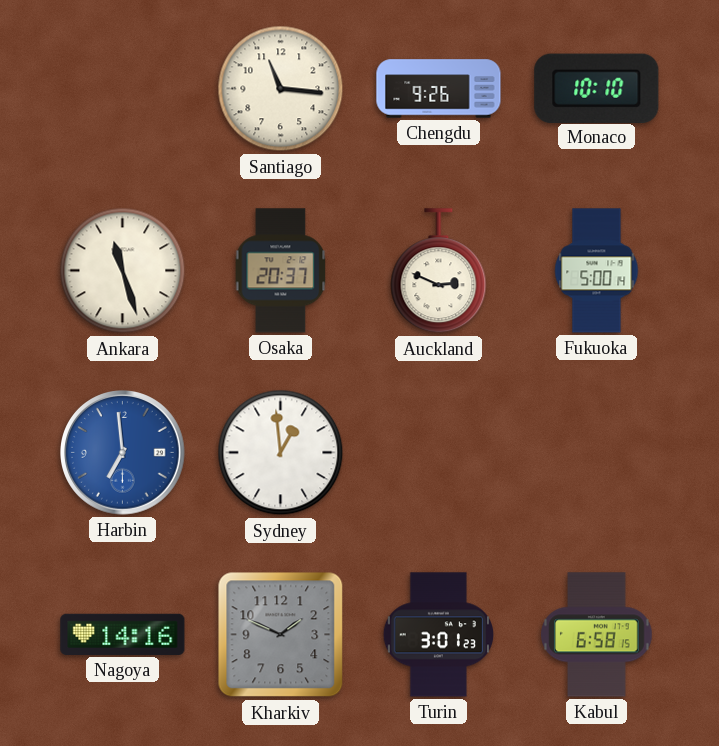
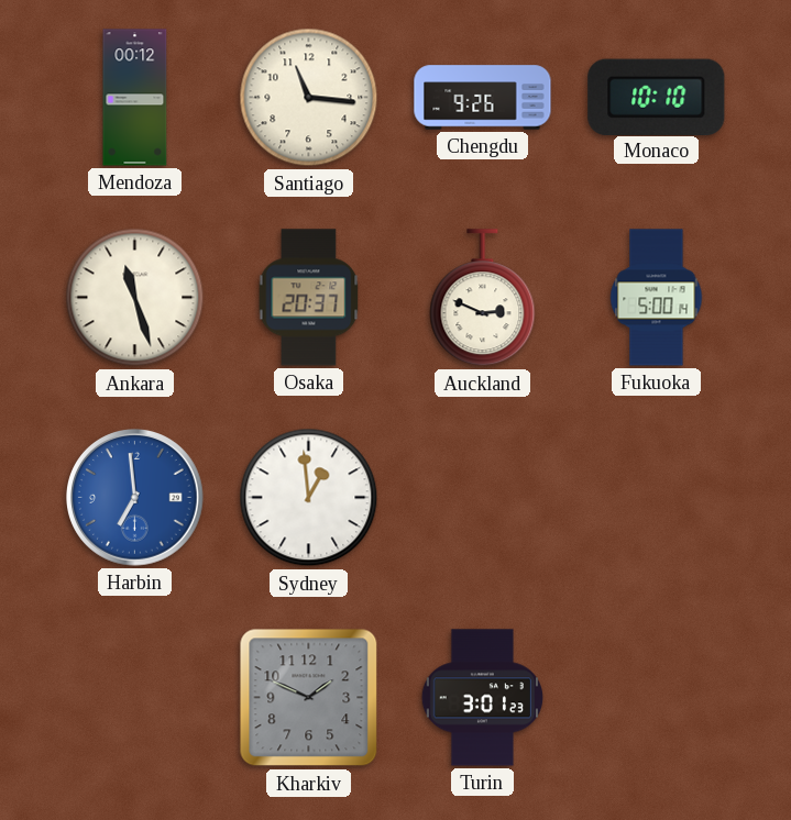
Mendoza: none -> 00:12 (135, 98)
Nagoya: 14:16 -> none (123, 634)
Kabul: 6:58 -> none (597, 635)
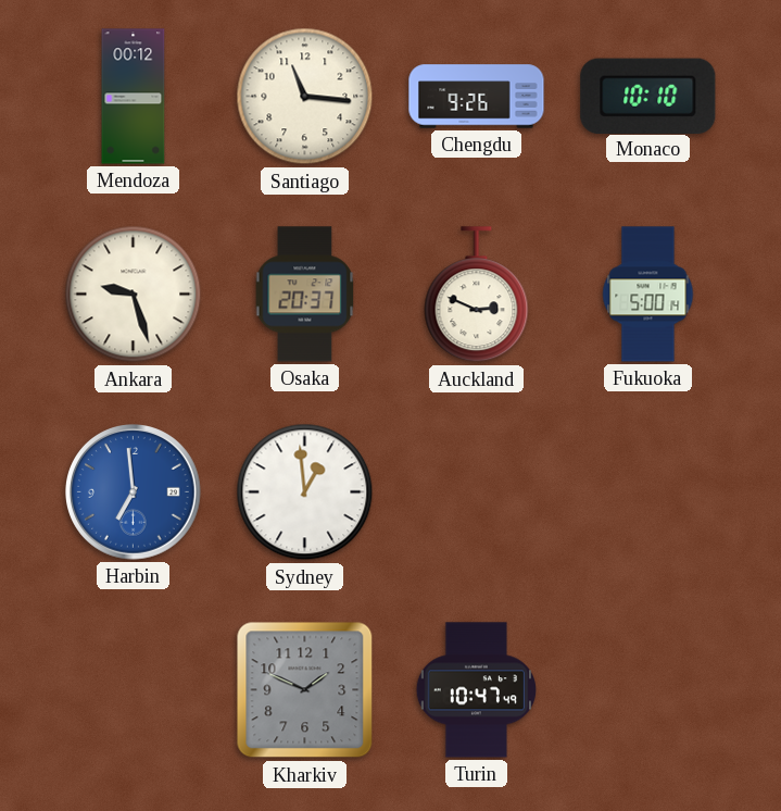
Ankara: 11:27 -> 9:27 (134, 295)
Turin: 3:01 -> 10:47 (476, 690)
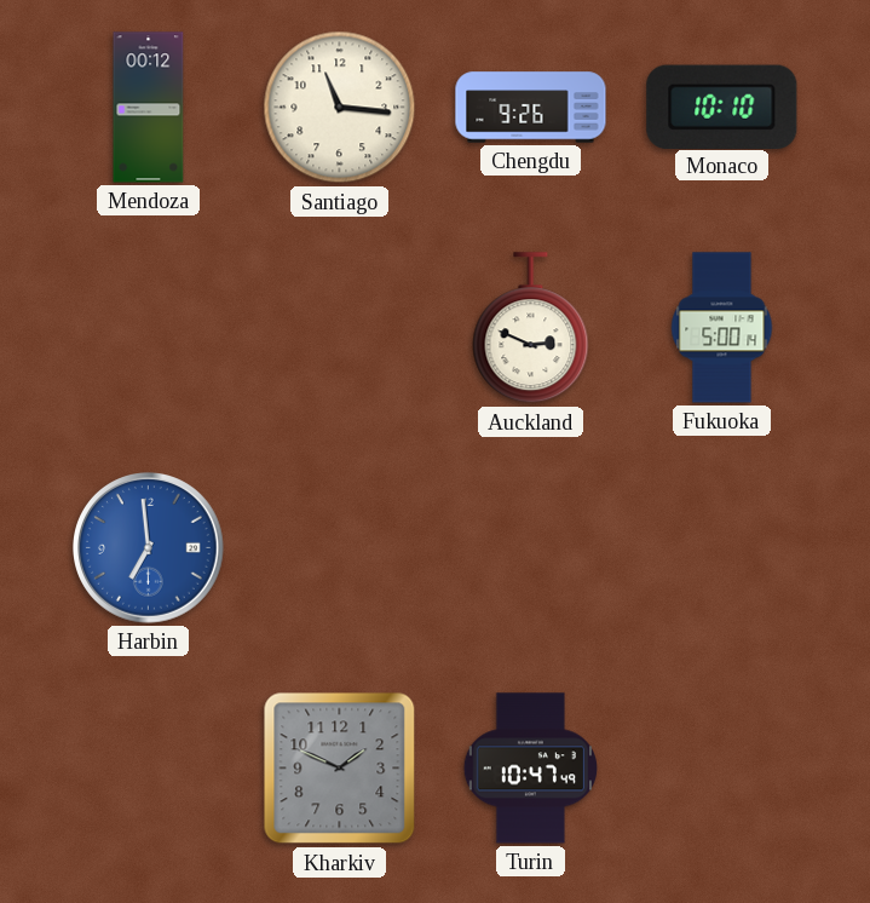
Ankara: 9:27 -> none (134, 295)
Osaka: 20:37 -> none (305, 295)
Sydney: 12:59 -> none (305, 492)
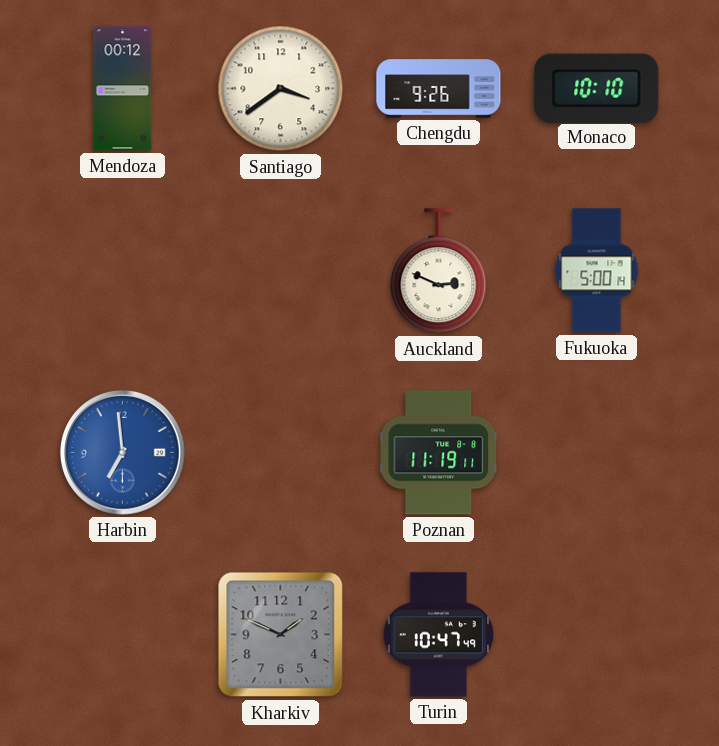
Santiago: 11:16 -> 3:39 (281, 89)
Poznan: none -> 11:19 (439, 453)
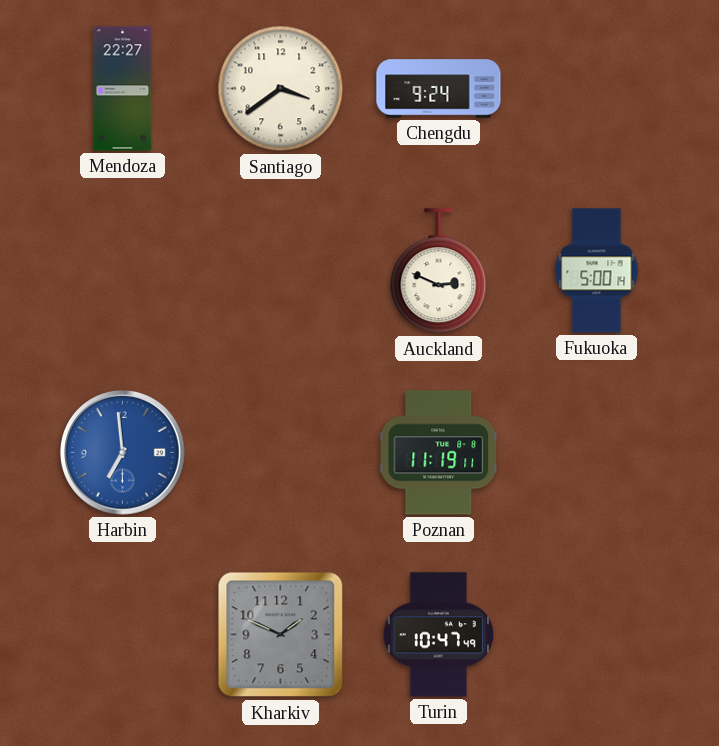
Mendoza: 00:12 -> 22:27 (123, 89)
Chengdu: 9:26 -> 9:24 (439, 89)
Monaco: 10:10 -> none (597, 88)
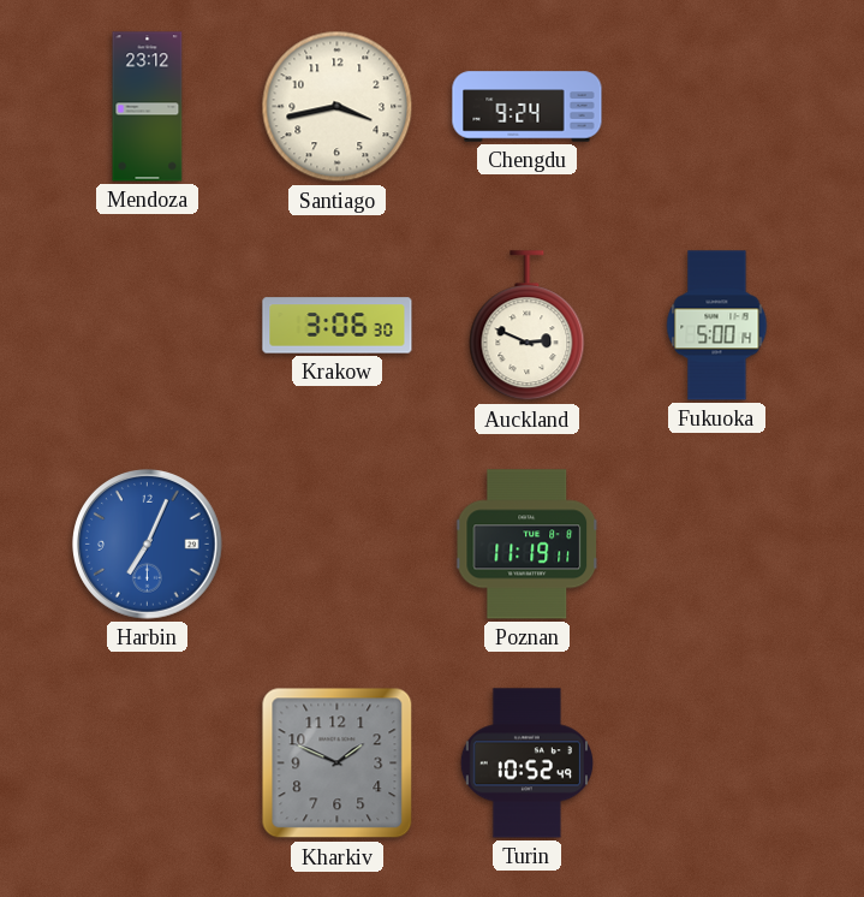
Mendoza: 22:27 -> 23:12 (148, 107)
Santiago: 3:39 -> 3:43 (338, 107)
Krakow: none -> 3:06 (338, 326)
Harbin: 6:59 -> 7:04 (148, 545)
Turin: 10:47 -> 10:52 (526, 764)
